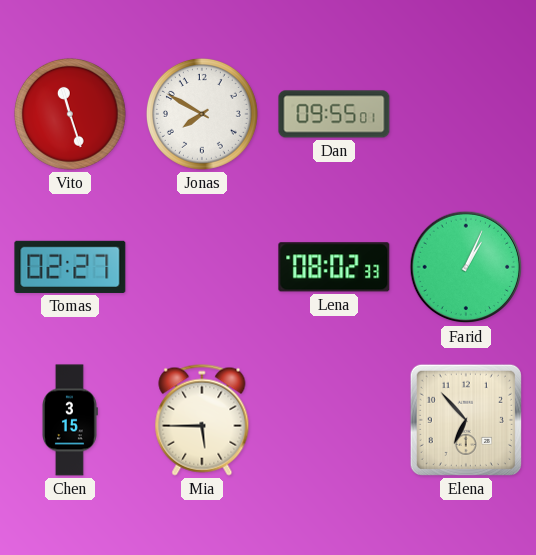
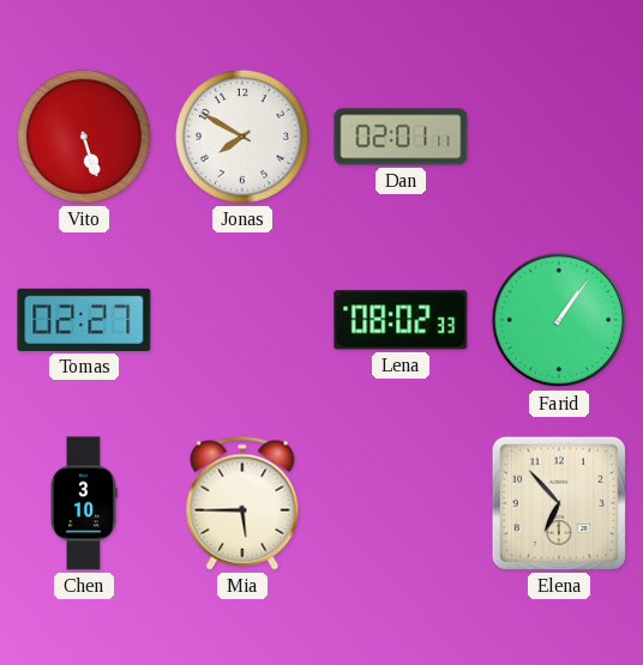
Vito: 11:27 -> 5:27 (84, 137)
Dan: 09:55 -> 02:01 (401, 137)
Farid: 1:04 -> 1:06 (559, 320)
Chen: 3:15 -> 3:10 (84, 503)
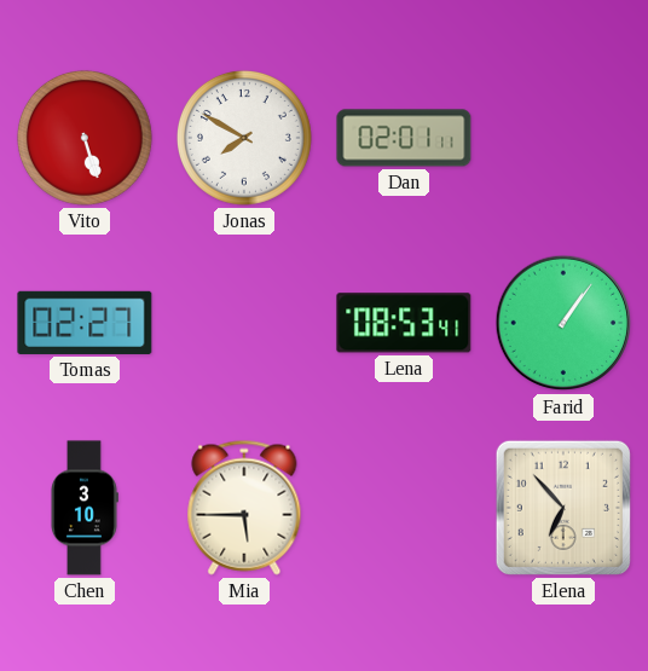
Lena: 08:02 -> 08:53 (404, 323)
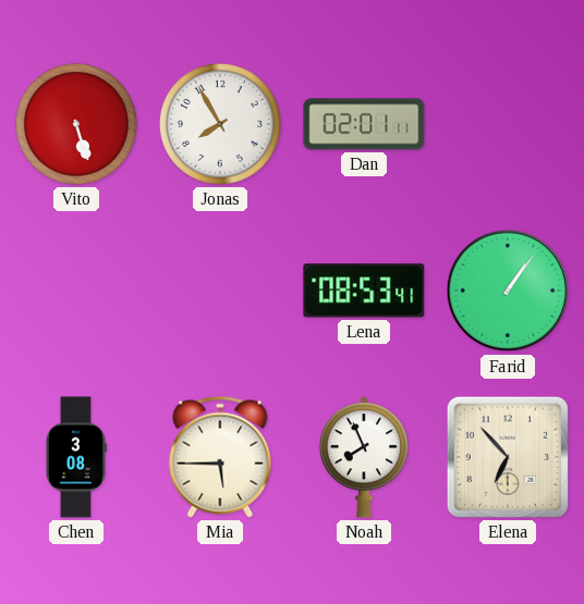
Jonas: 7:50 -> 7:55 (220, 124)
Tomas: 02:27 -> none (85, 323)
Chen: 3:10 -> 3:08 (76, 457)
Noah: none -> 7:56 (364, 457)
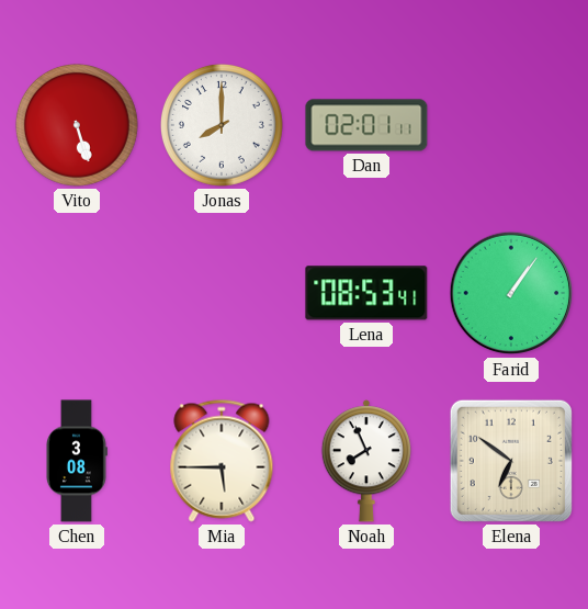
Jonas: 7:55 -> 8:00 (222, 125)
Elena: 6:53 -> 6:51 (511, 461)
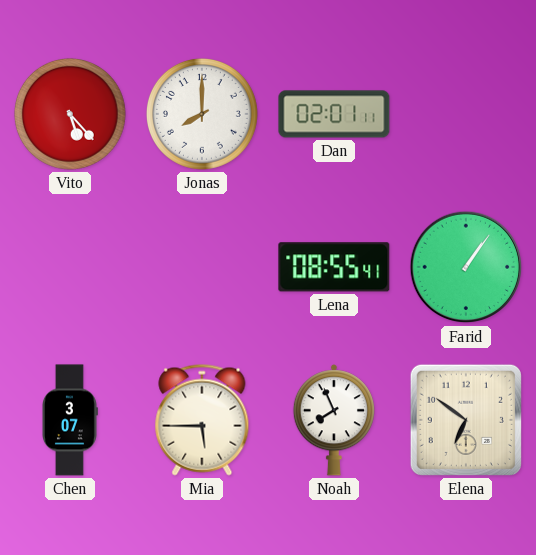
Vito: 5:27 -> 5:23 (70, 114)
Lena: 08:53 -> 08:55 (334, 267)
Chen: 3:08 -> 3:07 (70, 420)
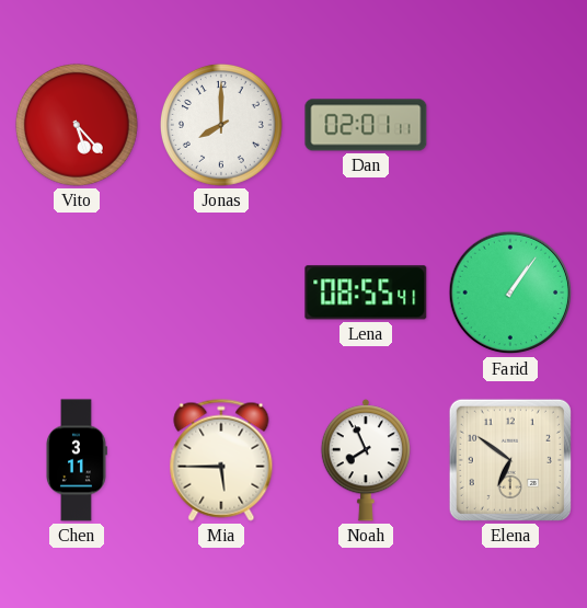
Chen: 3:07 -> 3:11 (77, 460)
